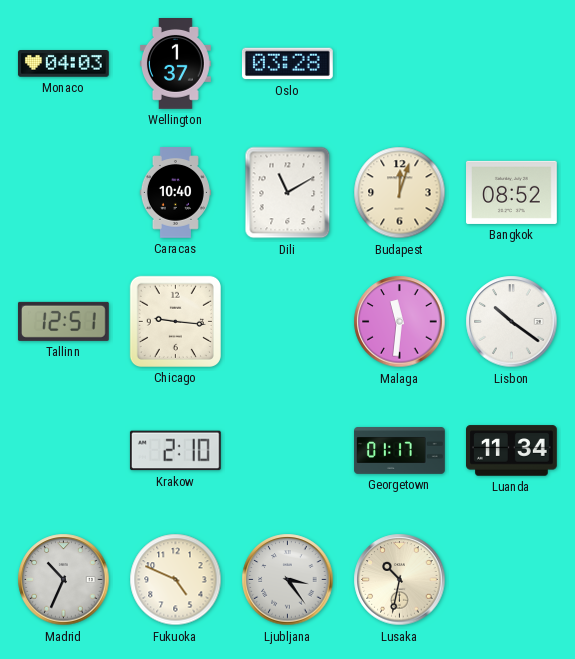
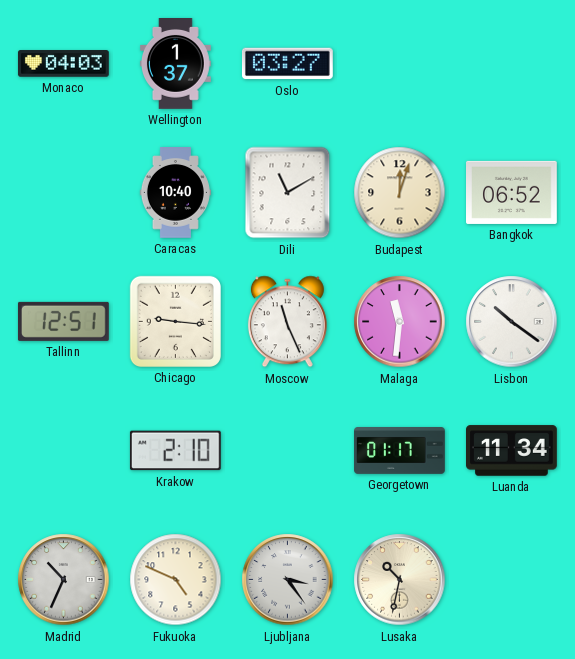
Oslo: 03:28 -> 03:27 (287, 64)
Bangkok: 08:52 -> 06:52 (512, 192)
Moscow: none -> 11:26 (287, 322)
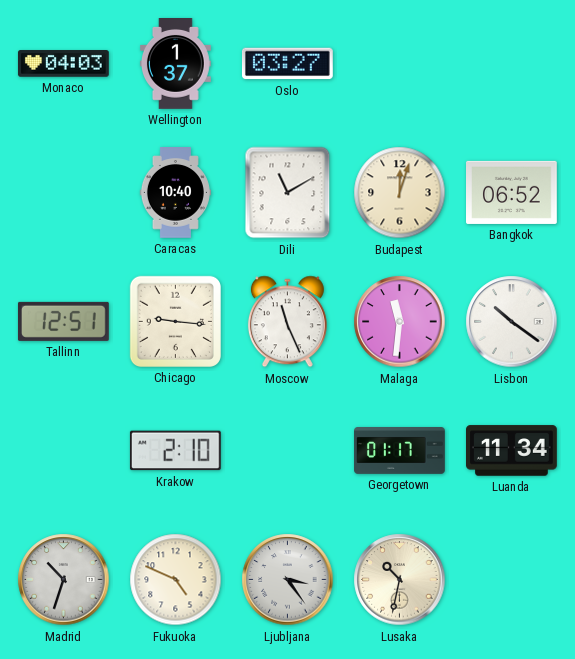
Madrid: 10:34 -> 10:33 (64, 580)
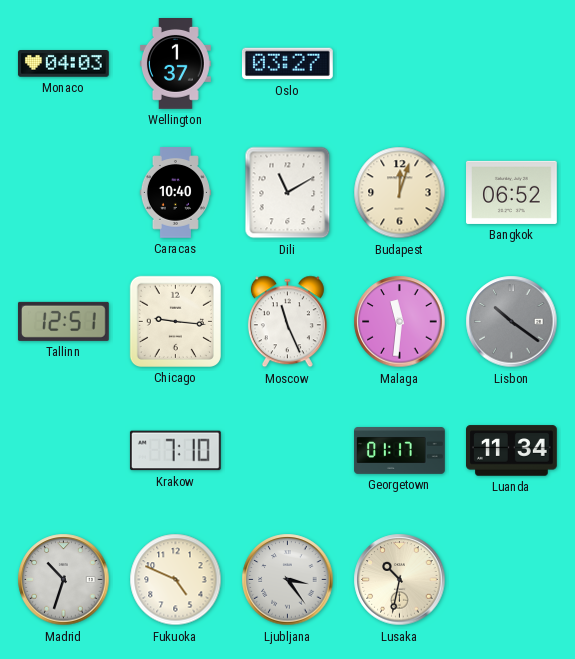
Lisbon dial: white -> grey (512, 322)
Krakow: 2:10 -> 7:10 (175, 451)
